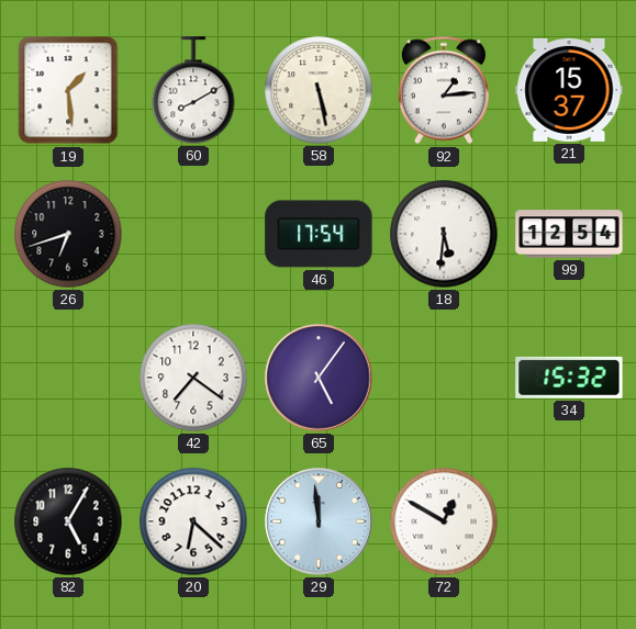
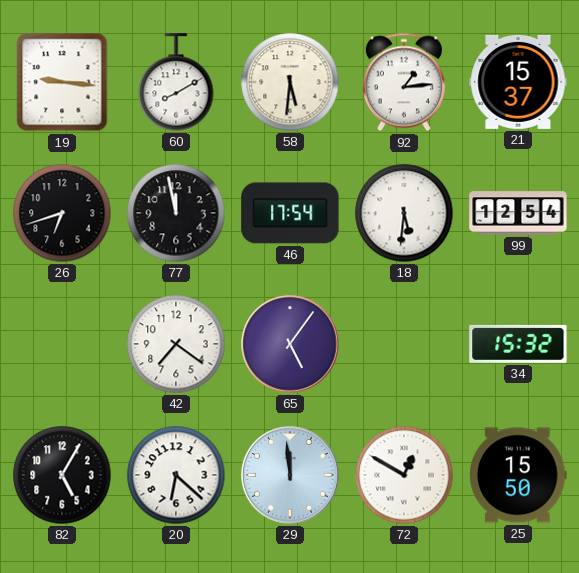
19: 1:29 -> 9:16 (62, 82)
58: 5:28 -> 5:31 (290, 82)
77: none -> 11:58 (176, 213)
25: none -> 15:50 (518, 475)
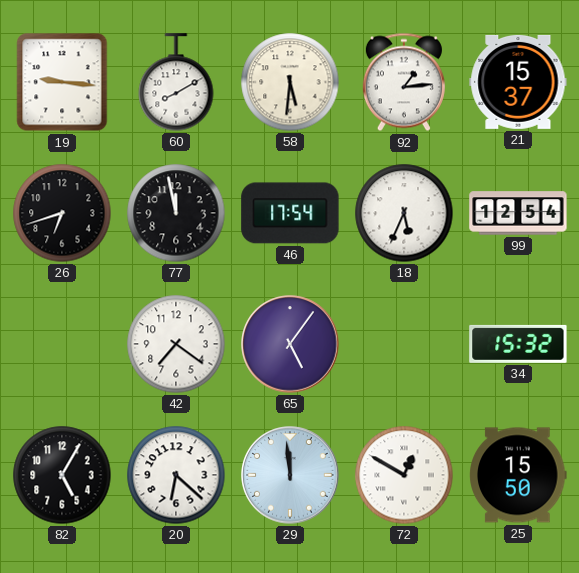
18: 5:31 -> 5:34 (404, 213)
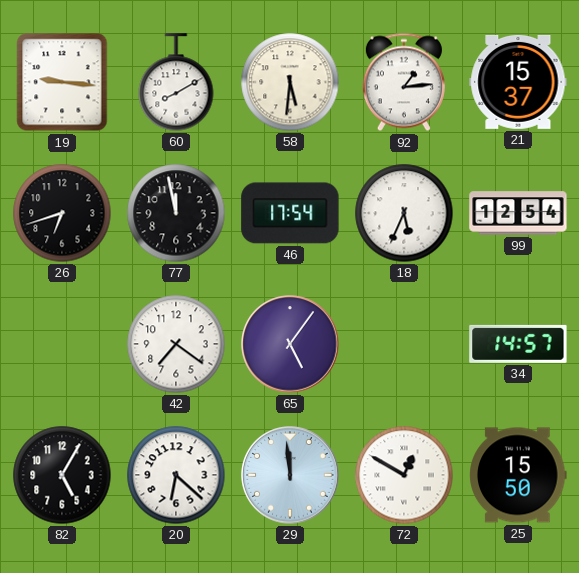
34: 15:32 -> 14:57 (518, 344)
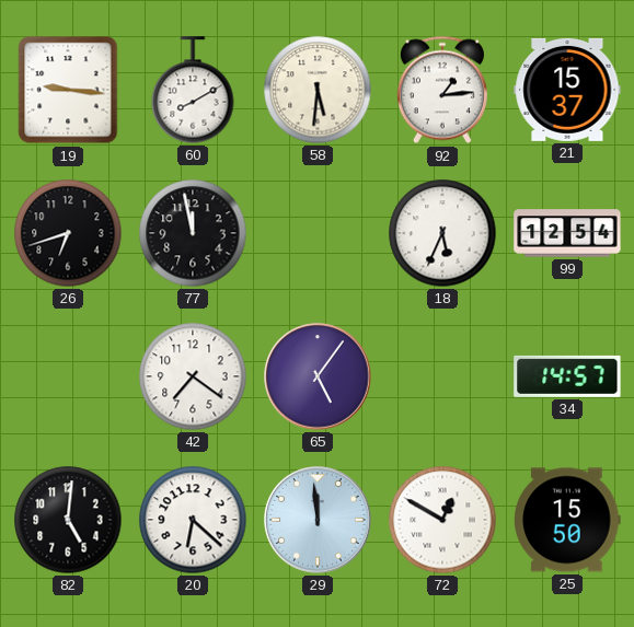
46: 17:54 -> none (290, 213)
82: 5:05 -> 5:01 (68, 520)
